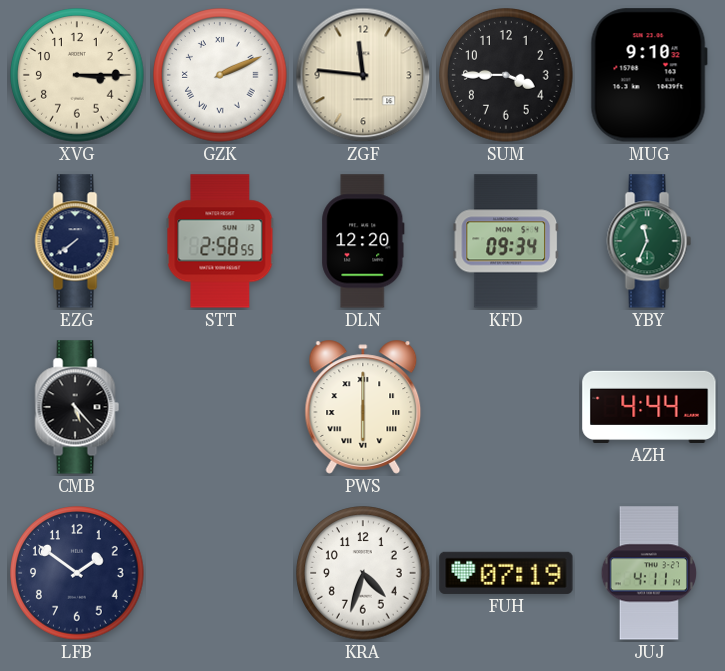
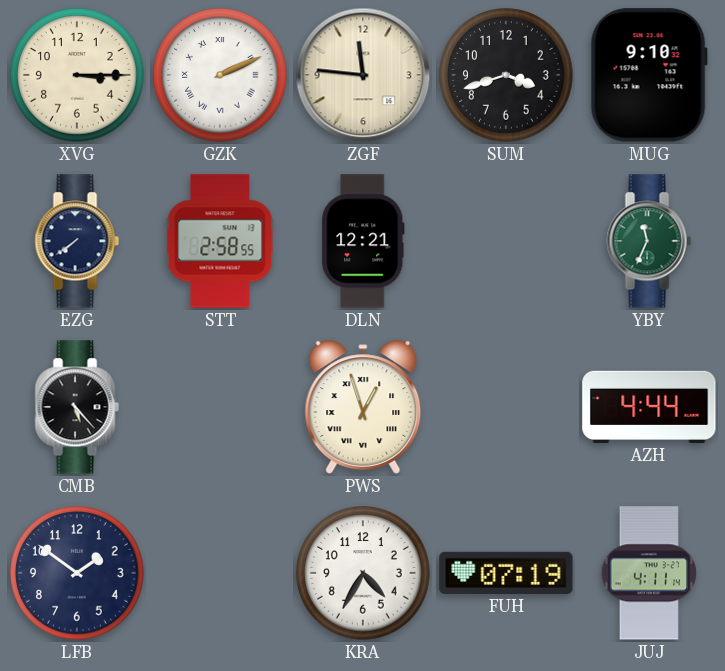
SUM: 3:45 -> 3:42 (506, 75)
DLN: 12:20 -> 12:21 (363, 241)
KFD: 09:34 -> none (506, 241)
PWS: 6:00 -> 12:57 (363, 407)
KRA: 4:33 -> 4:35 (363, 573)
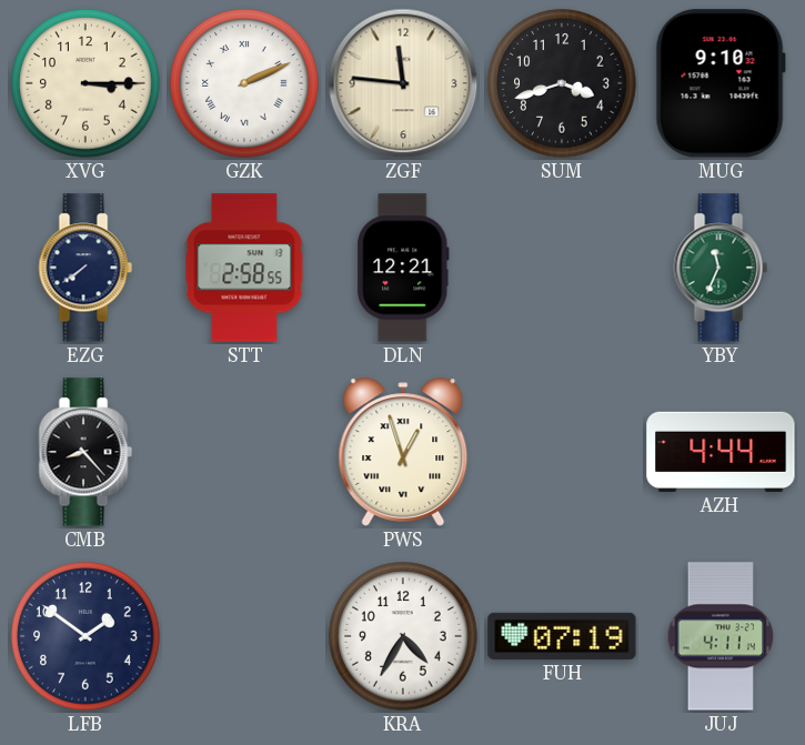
CMB: 5:23 -> 8:23 (85, 452)
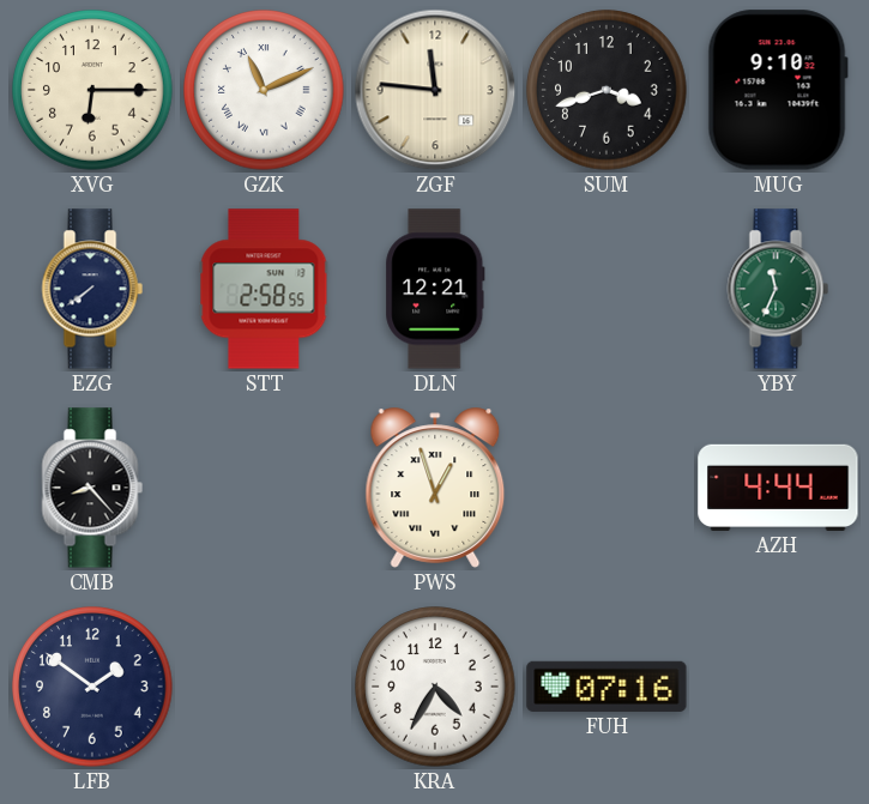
XVG: 3:15 -> 6:15 (92, 90)
GZK: 2:11 -> 11:11 (264, 90)
FUH: 07:19 -> 07:16 (607, 687)
JUJ: 4:11 -> none (721, 636)
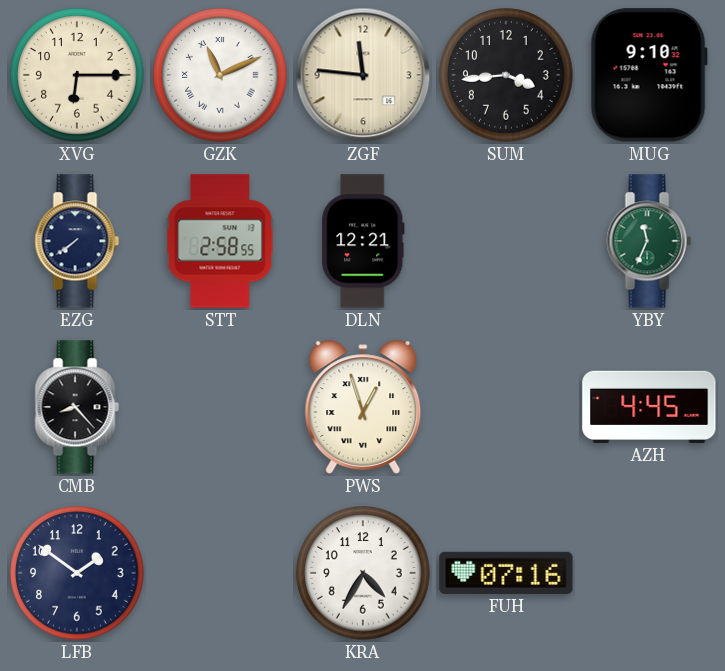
SUM: 3:42 -> 3:44 (506, 75)
AZH: 4:44 -> 4:45 (649, 407)
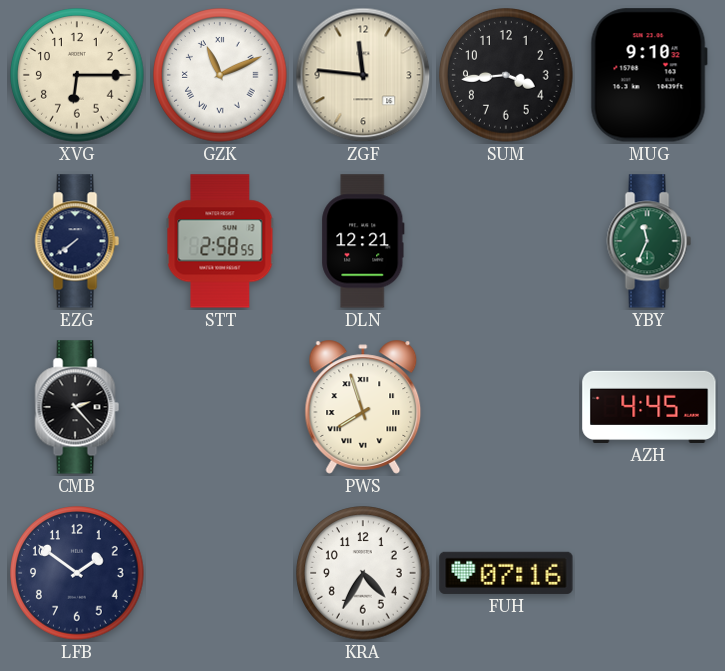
CMB: 8:23 -> 2:23 (77, 407)
PWS: 12:57 -> 7:57 (363, 407)
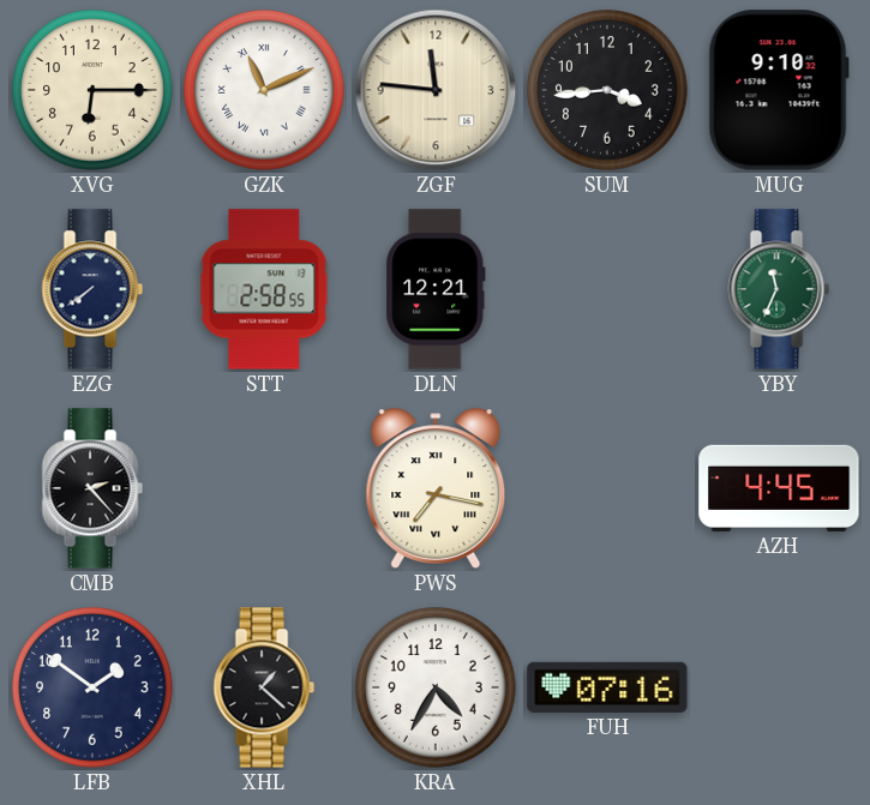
PWS: 7:57 -> 7:17 (436, 488)
XHL: none -> 1:22 (264, 687)
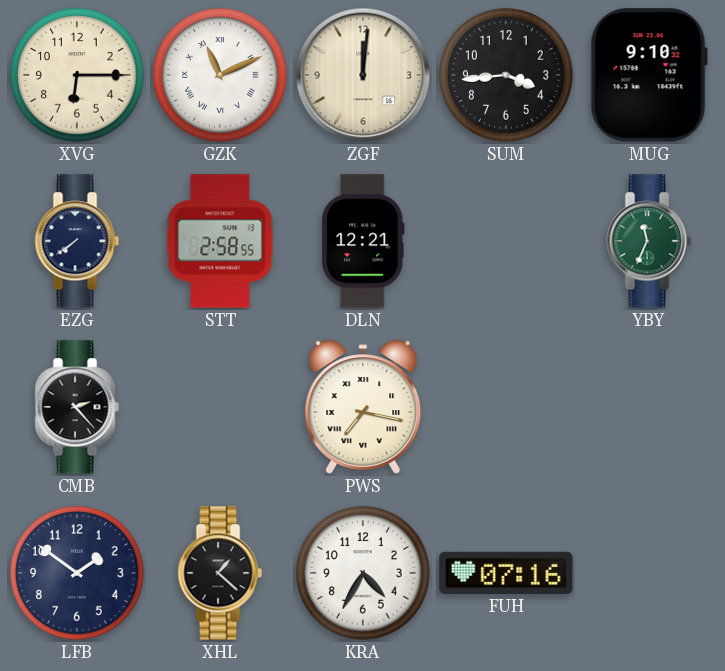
ZGF: 11:46 -> 12:01 (363, 75)
AZH: 4:45 -> none (779, 488)
